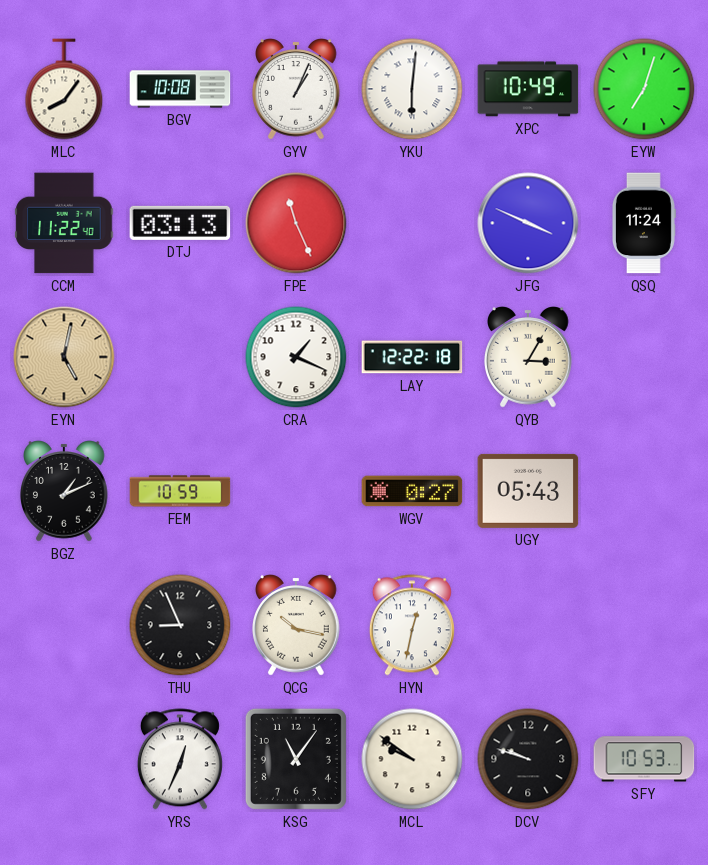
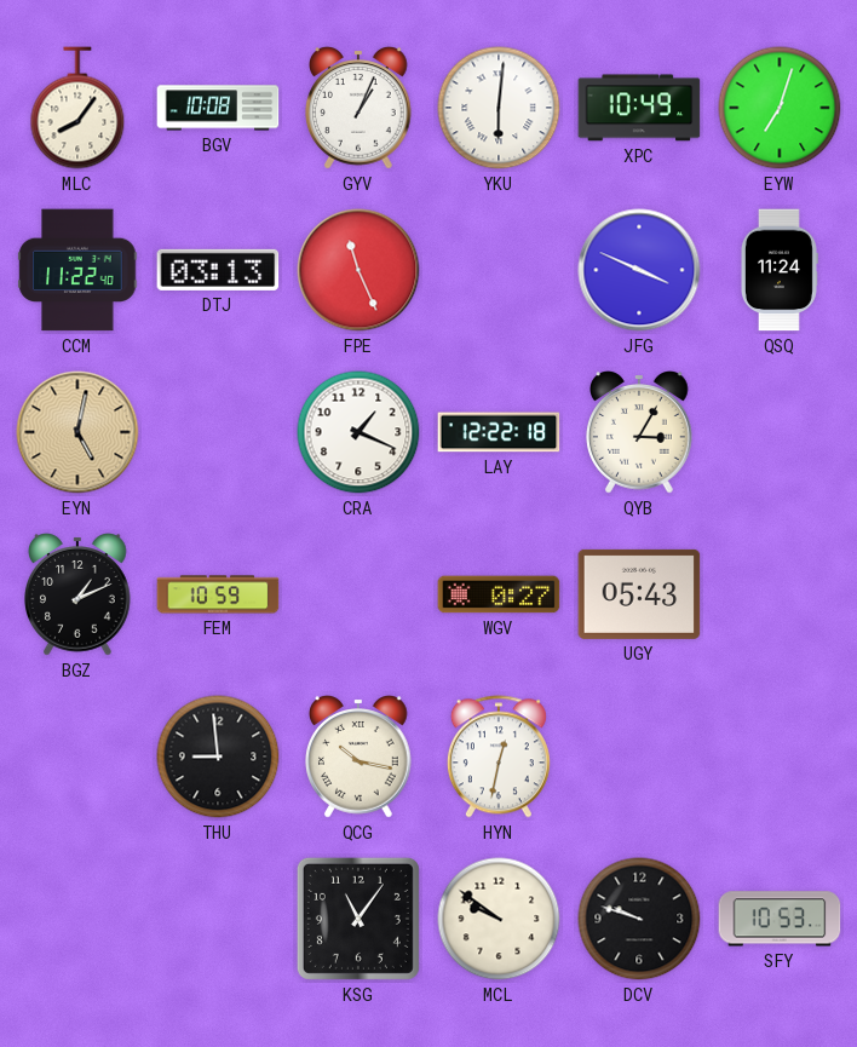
THU: 8:56 -> 8:59 (218, 757)
YRS: 12:34 -> none (180, 759)
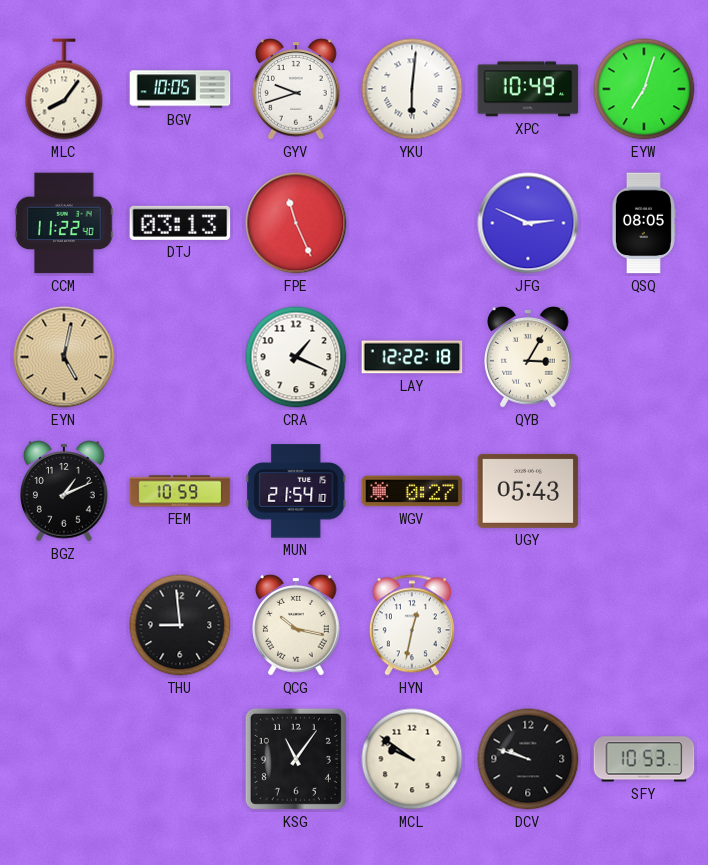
BGV: 10:08 -> 10:05 (180, 89)
GYV: 1:04 -> 9:42 (296, 89)
JFG: 3:49 -> 2:49 (528, 223)
QSQ: 11:24 -> 08:05 (643, 223)
MUN: none -> 21:54 (296, 491)
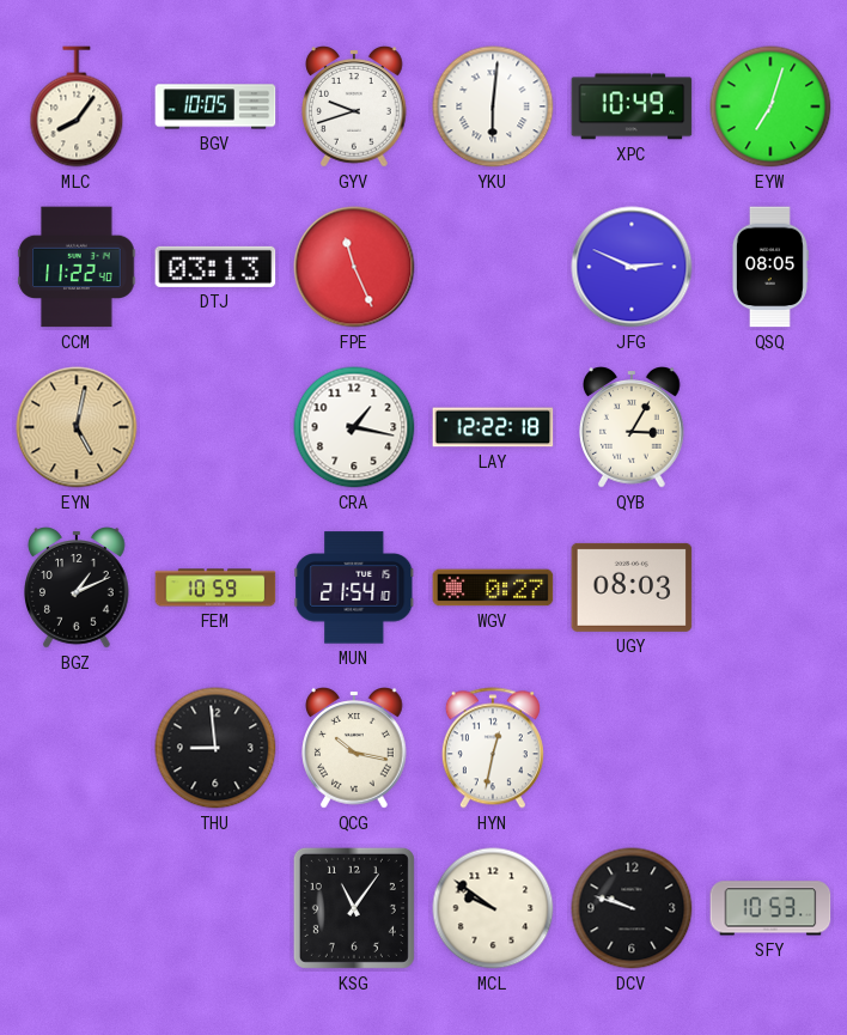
CRA: 1:19 -> 1:17 (354, 427)
UGY: 05:43 -> 08:03 (632, 587)
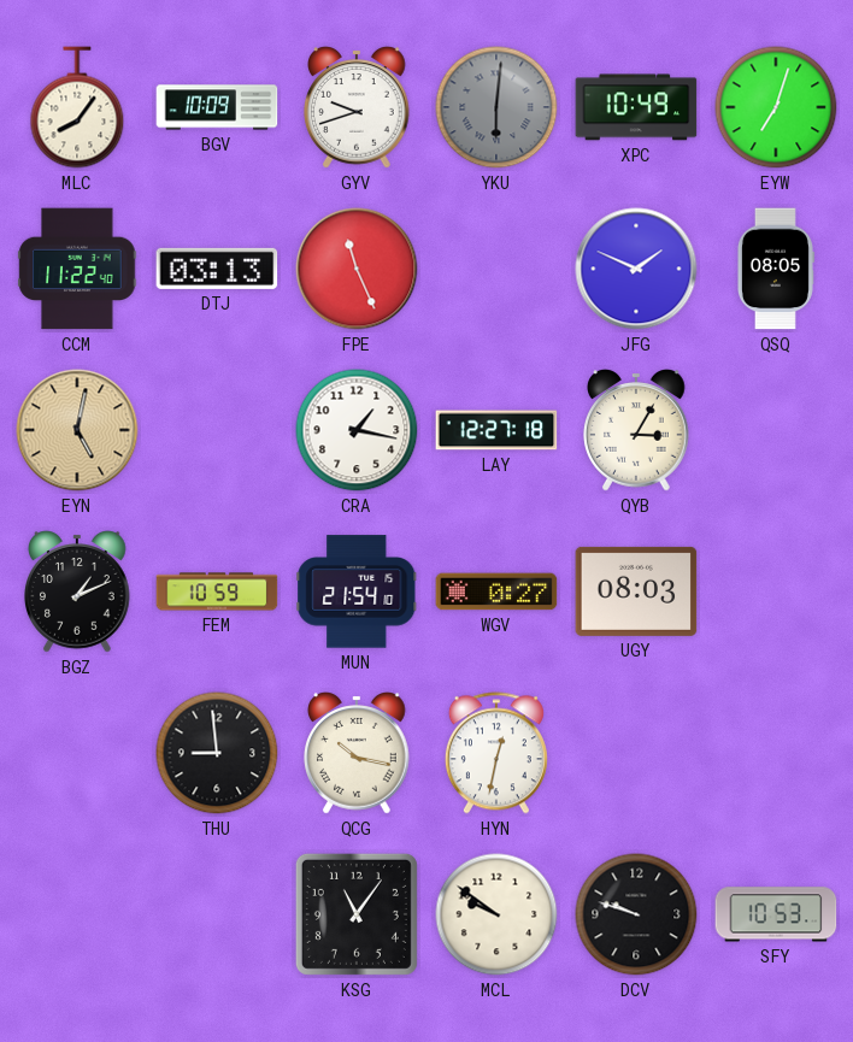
BGV: 10:05 -> 10:09 (217, 107)
YKU dial: white -> grey (496, 107)
JFG: 2:49 -> 1:49 (636, 269)
LAY: 12:22 -> 12:27 (496, 430)
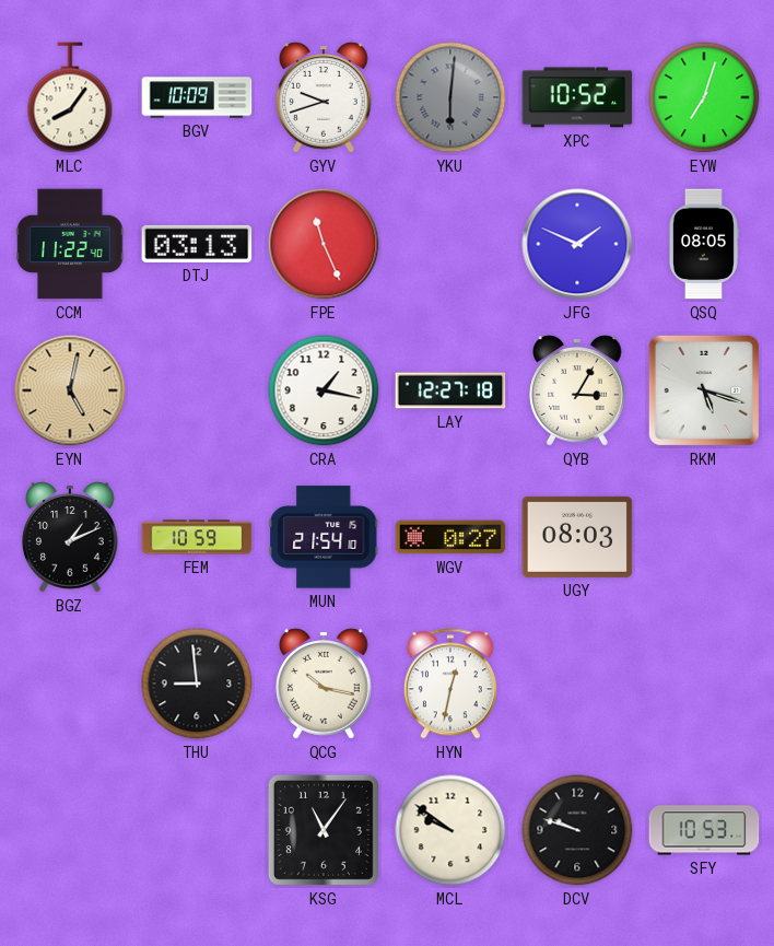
XPC: 10:49 -> 10:52 (577, 97)
RKM: none -> 5:18 (704, 390)
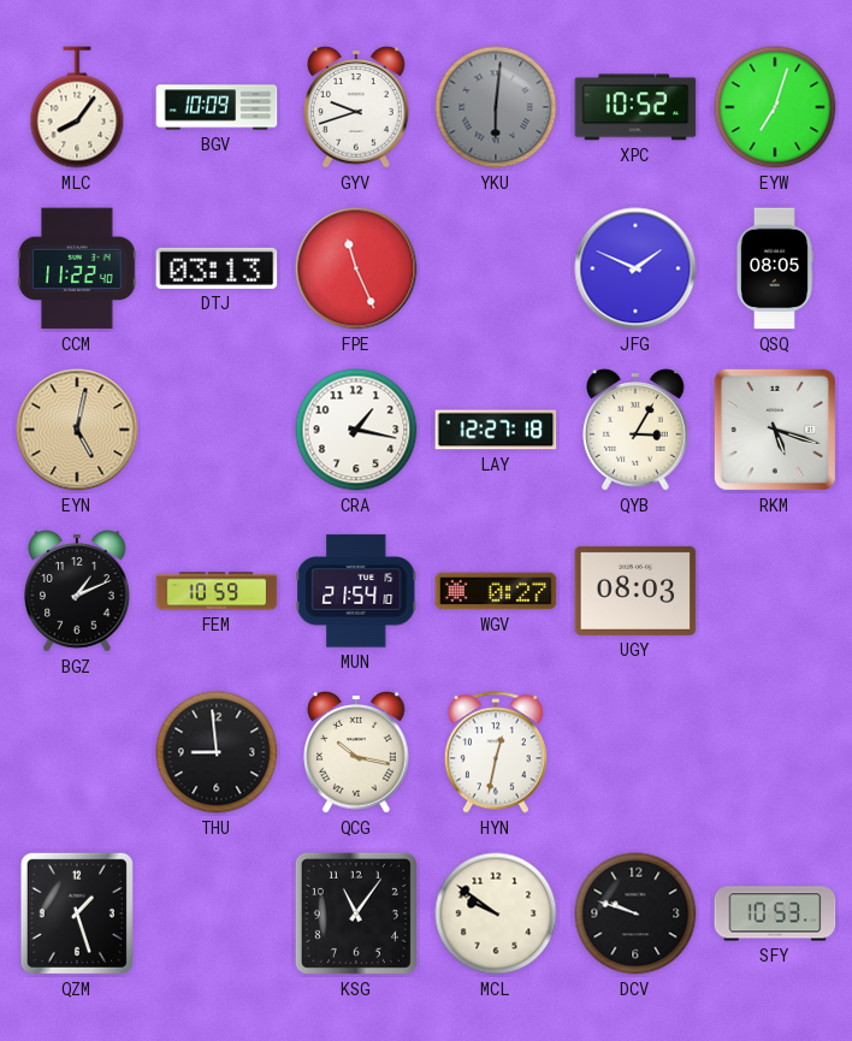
QZM: none -> 1:27 (77, 913)
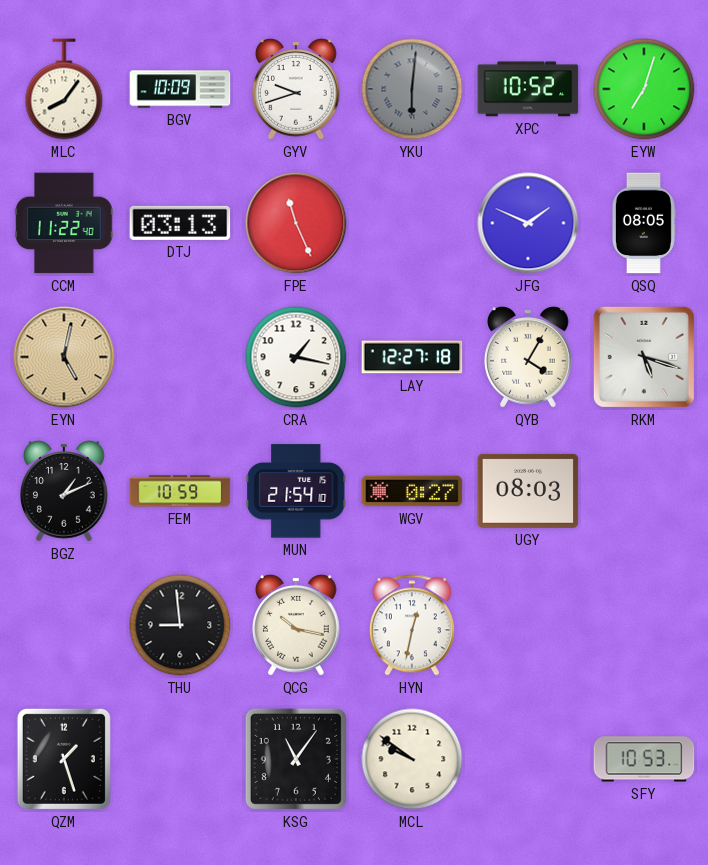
QYB: 3:05 -> 4:05 (528, 357)
DCV: 9:48 -> none (635, 913)
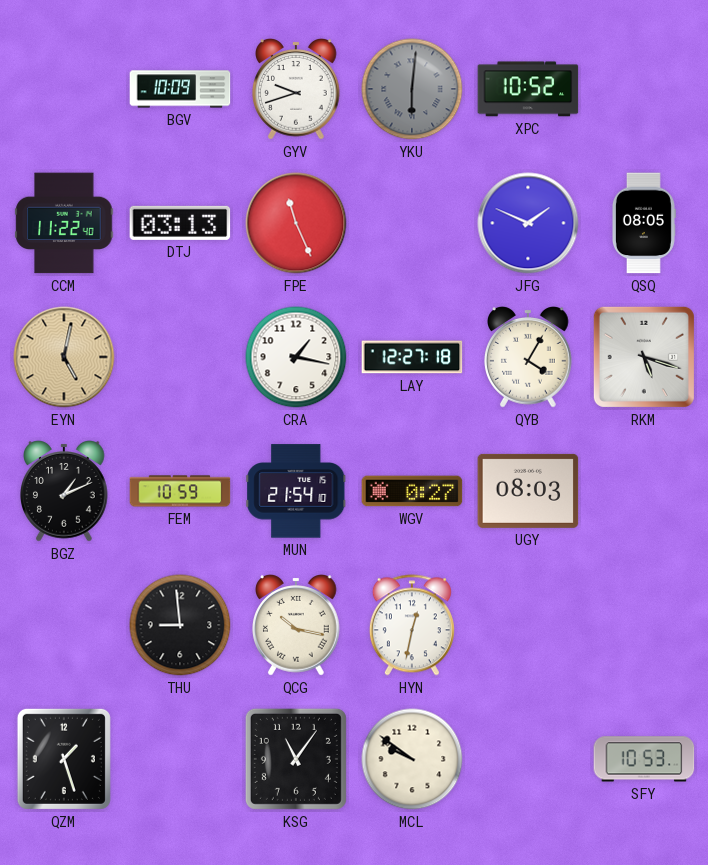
MLC: 8:06 -> none (64, 89)
EYW: 7:03 -> none (644, 89)
